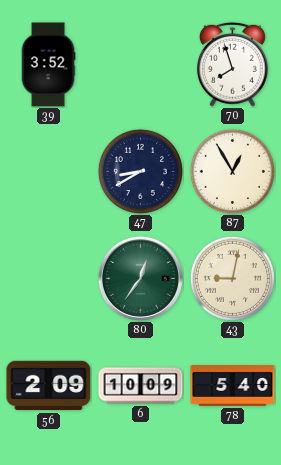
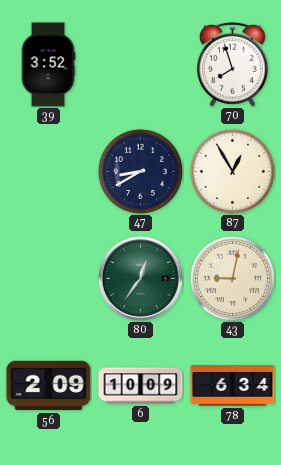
78: 5:40 -> 6:34 (233, 386)
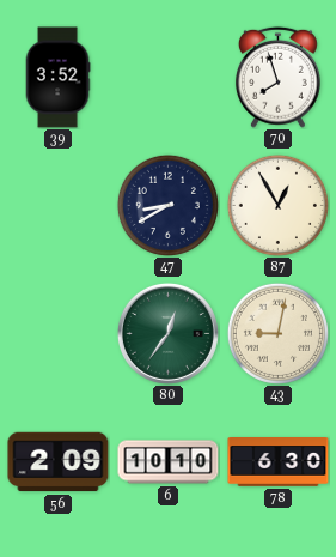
6: 10:09 -> 10:10 (169, 462)
78: 6:34 -> 6:30 (279, 462)
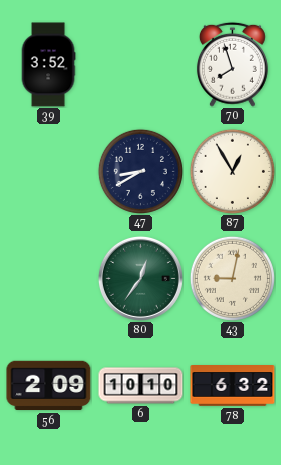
78: 6:30 -> 6:32 (233, 386)
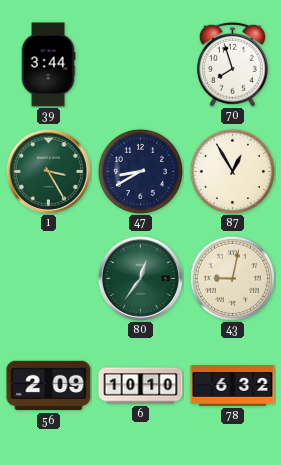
39: 3:52 -> 3:44 (48, 65)
1: none -> 3:25 (48, 171)
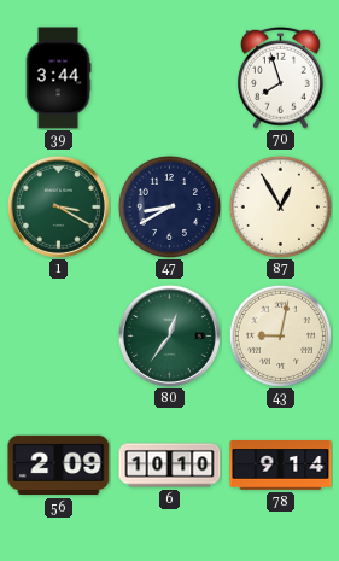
1: 3:25 -> 3:20 (58, 206)
78: 6:32 -> 9:14 (281, 466)
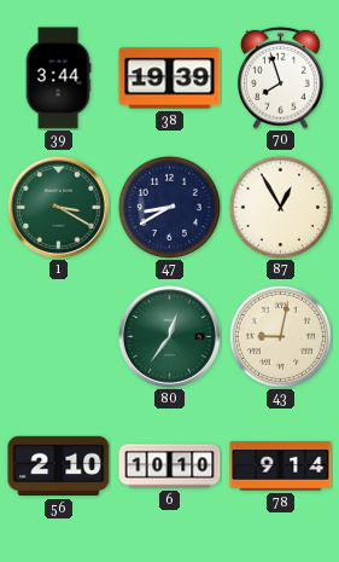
38: none -> 19:39 (170, 79)
56: 2:09 -> 2:10 (59, 467)
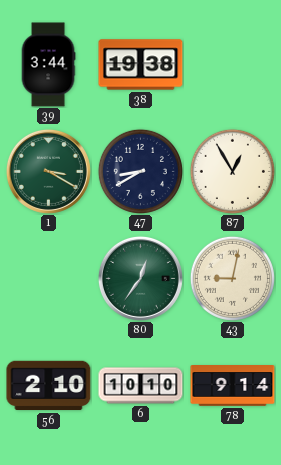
38: 19:39 -> 19:38 (141, 65)
70: 7:57 -> none (280, 77)
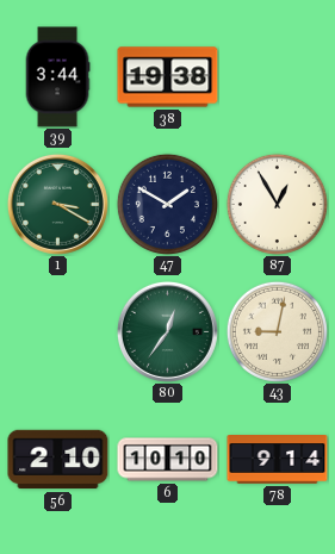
47: 8:40 -> 1:50 (167, 204)
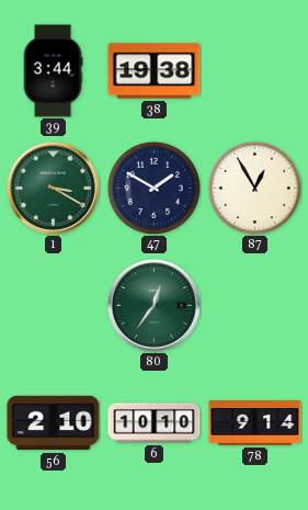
43: 9:02 -> none (277, 331)
